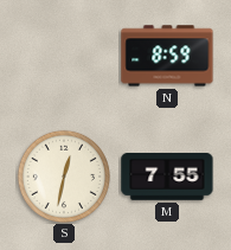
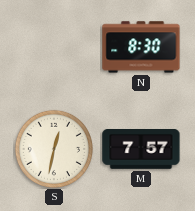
N: 8:59 -> 8:30 (141, 47)
M: 7:55 -> 7:57 (141, 150)
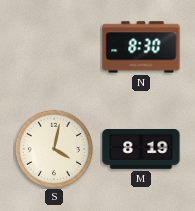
S: 12:32 -> 4:02 (54, 149)
M: 7:57 -> 8:19 (141, 150)
